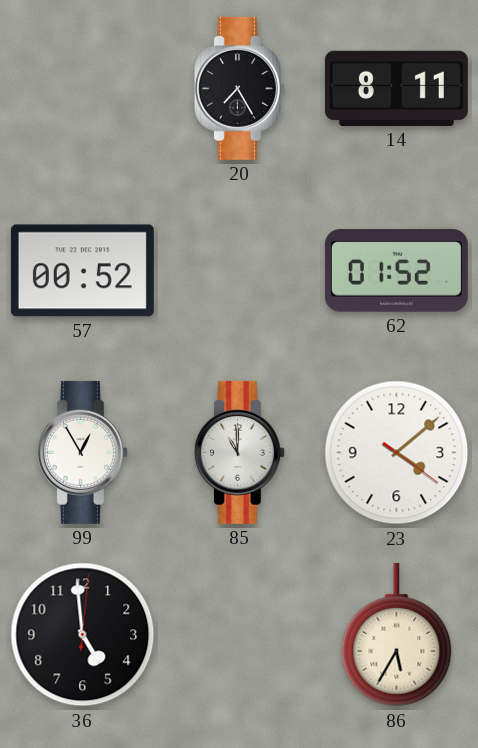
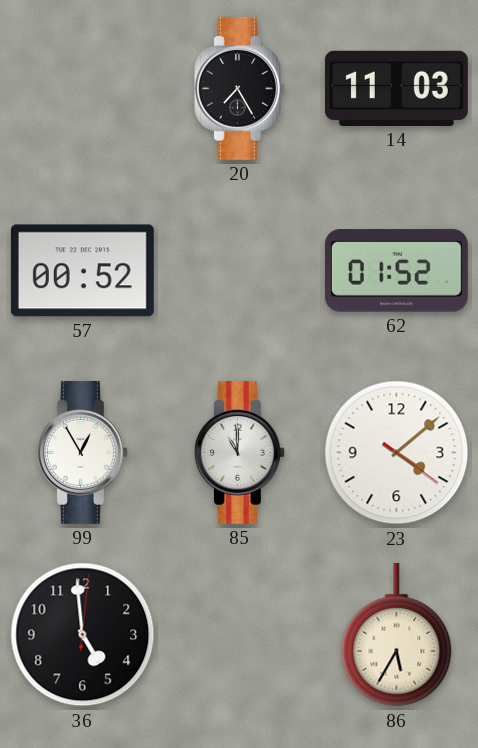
14: 8:11 -> 11:03 (396, 88)
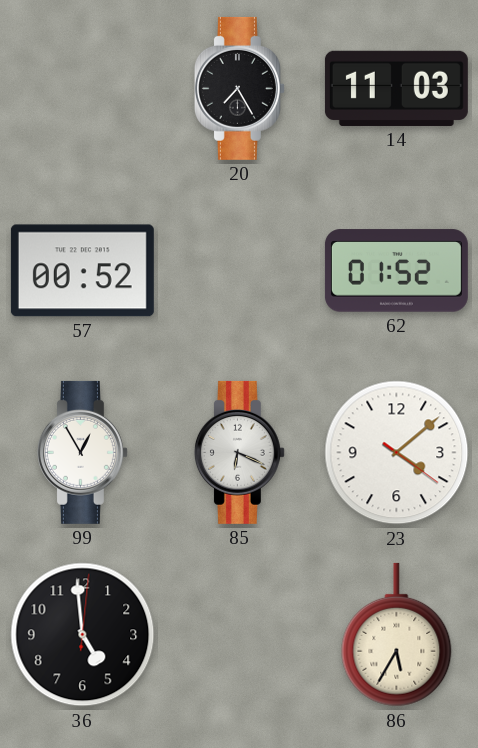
85: 11:00 -> 6:19 (239, 452)
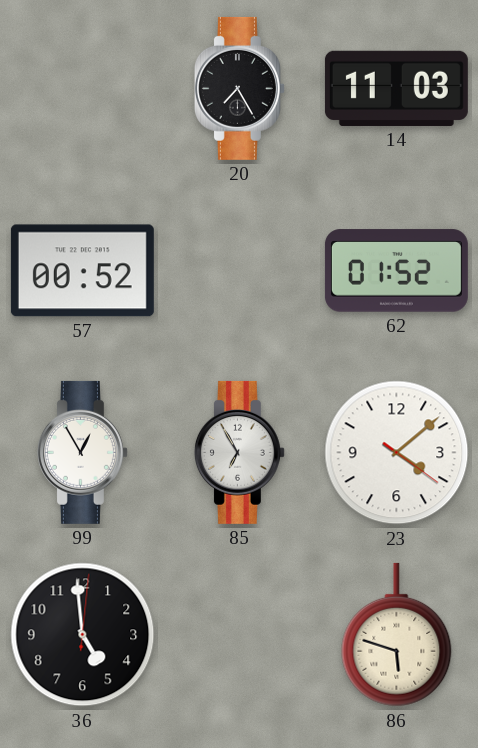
85: 6:19 -> 6:55 (239, 452)
86: 5:35 -> 5:48 (397, 635)
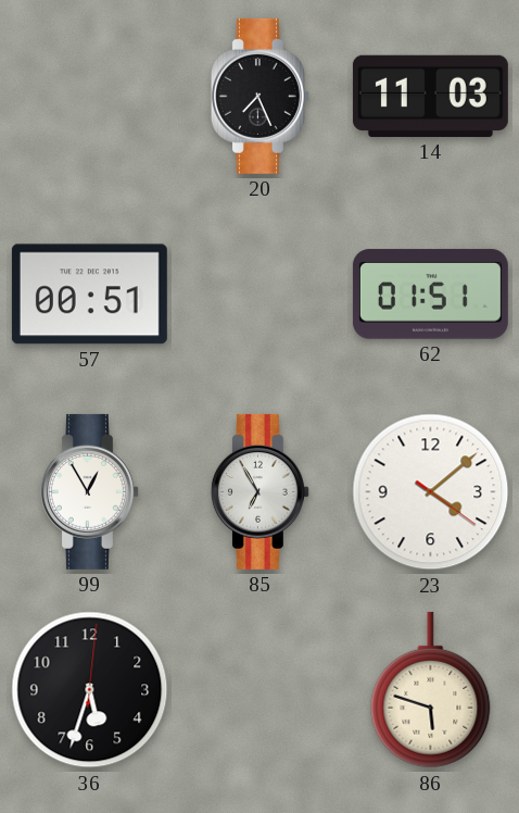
20: 7:25 -> 7:26 (259, 96)
57: 00:52 -> 00:51 (89, 295)
62: 01:52 -> 01:51 (430, 295)
36: 4:59 -> 5:33 (90, 690)
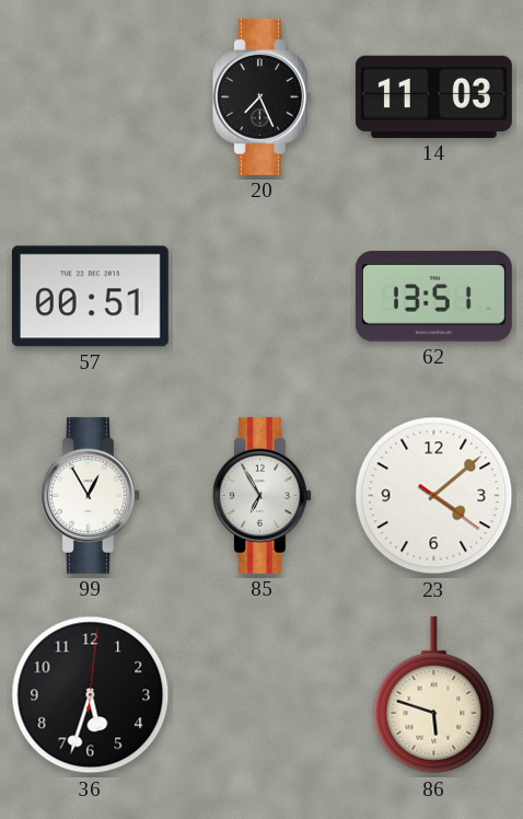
62: 01:51 -> 13:51 (433, 297)
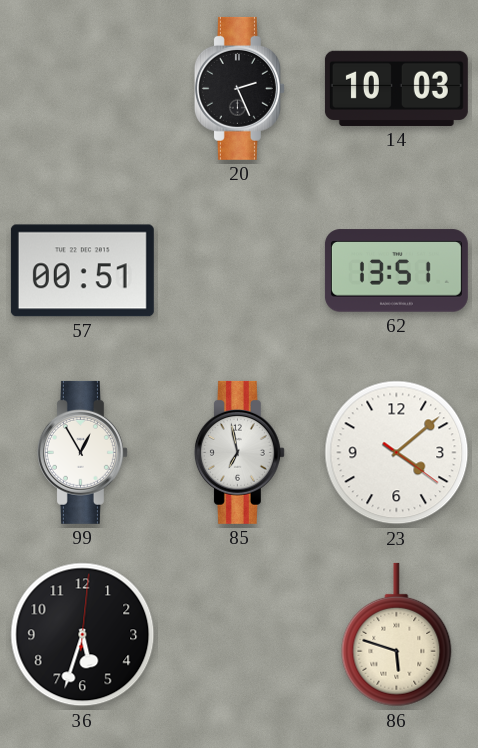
20: 7:26 -> 2:26 (239, 88)
14: 11:03 -> 10:03 (396, 88)
85: 6:55 -> 6:58 (239, 452)
